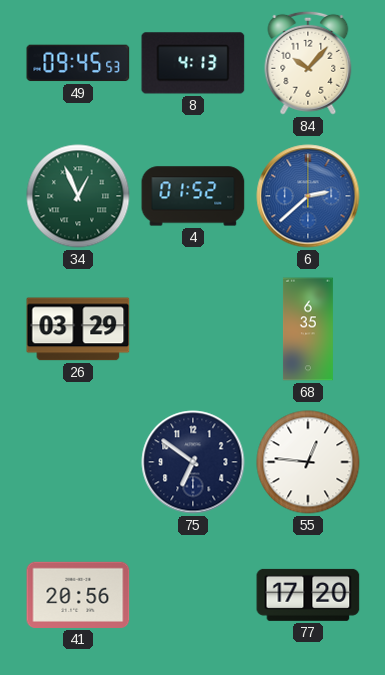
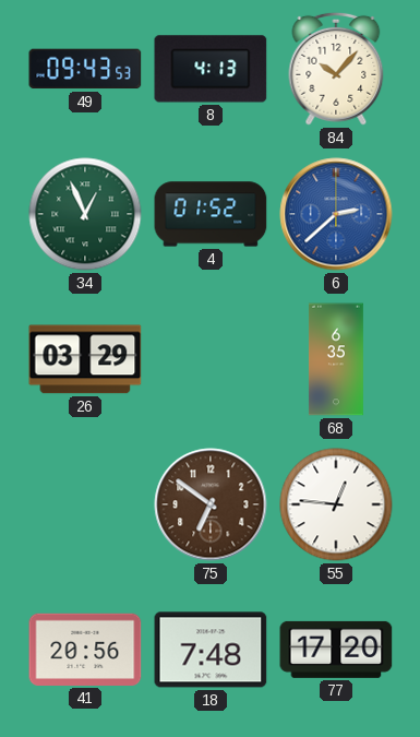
49: 09:45 -> 09:43 (85, 69)
75 dial: navy -> brown (211, 504)
18: none -> 7:48 (211, 650)
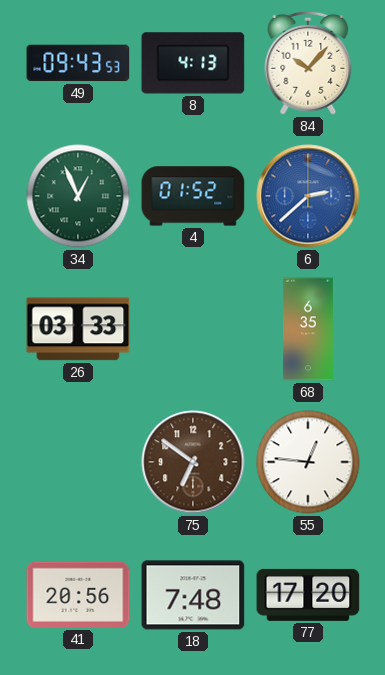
26: 03:29 -> 03:33 (78, 329)
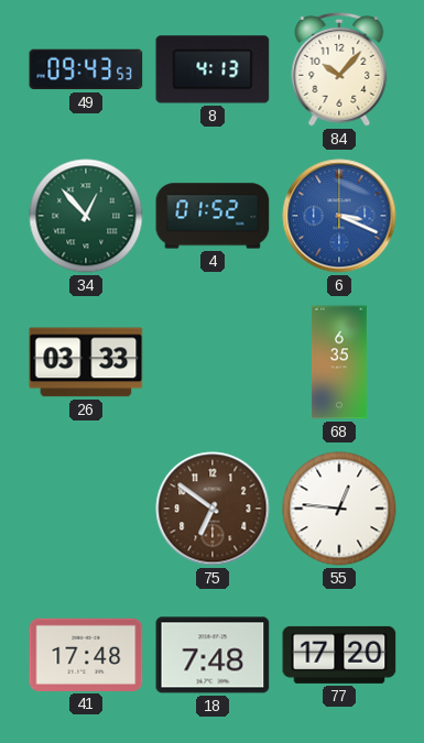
34: 12:56 -> 12:53 (86, 216)
6: 2:38 -> 3:19 (339, 216)
41: 20:56 -> 17:48 (86, 655)
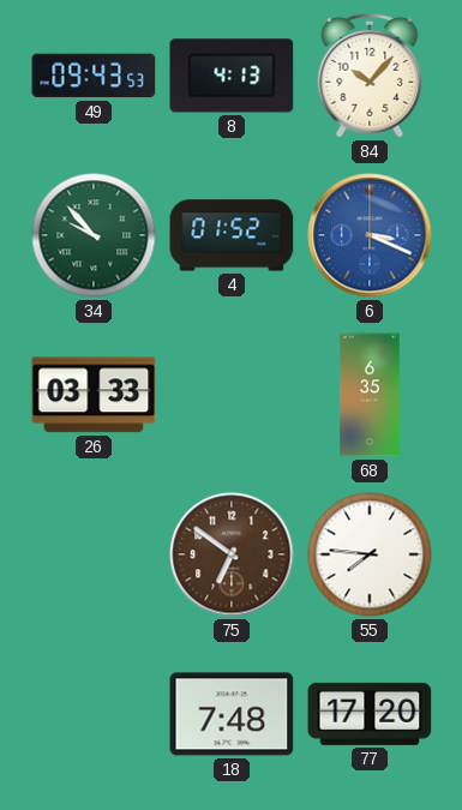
34: 12:53 -> 9:53 (94, 235)
55: 12:46 -> 7:46 (370, 554)
41: 17:48 -> none (86, 655)
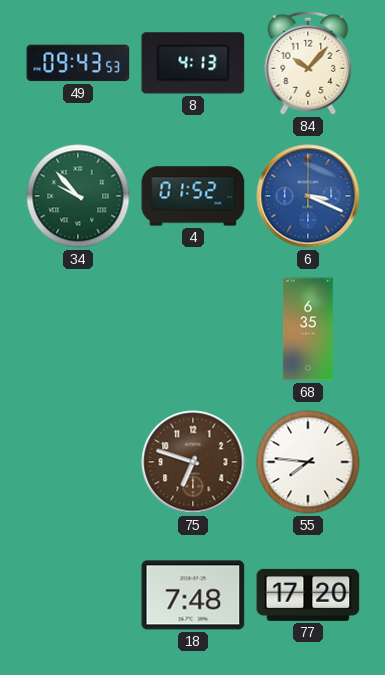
26: 03:33 -> none (94, 395)
75: 6:51 -> 6:48 (193, 462)
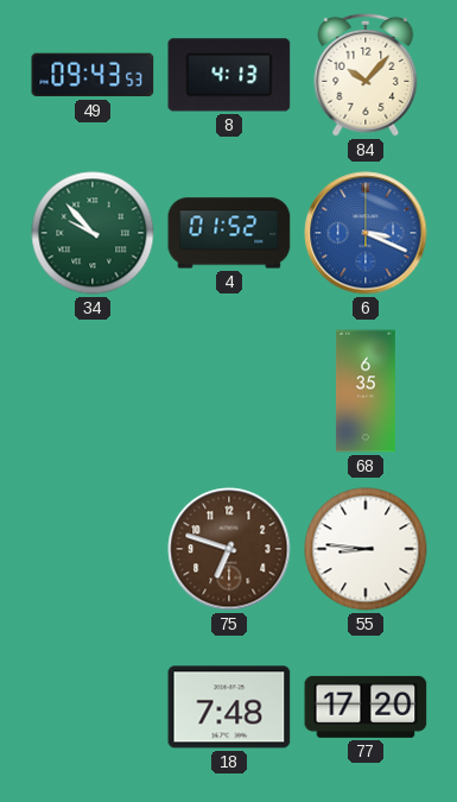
55: 7:46 -> 8:46 (366, 549)
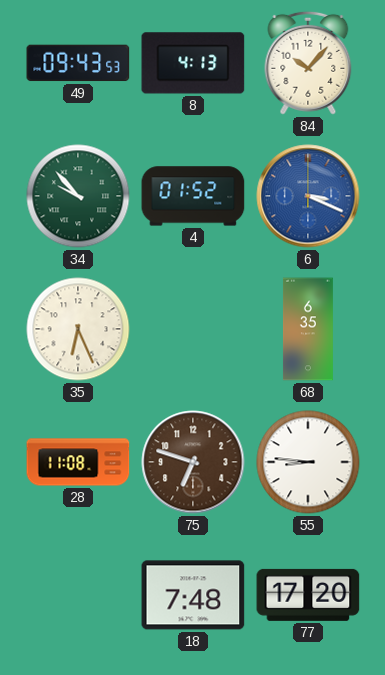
35: none -> 6:26 (78, 329)
28: none -> 11:08 (78, 462)
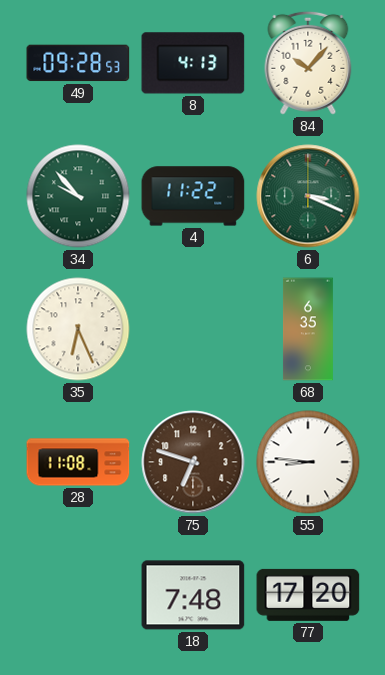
49: 09:43 -> 09:28 (78, 63)
4: 01:52 -> 11:22 (193, 196)
6 dial: blue -> green (308, 196)
